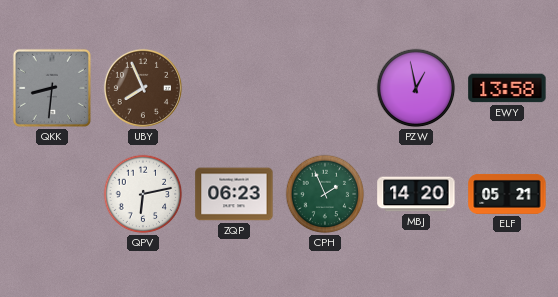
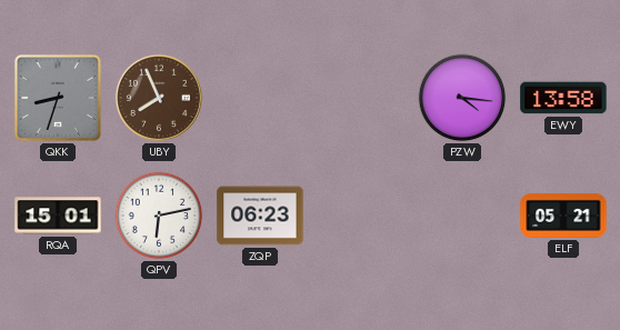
QKK: 8:31 -> 8:33 (58, 98)
PZW: 12:58 -> 4:16 (462, 98)
RQA: none -> 15:01 (58, 216)
CPH: 1:56 -> none (325, 194)
MBJ: 14:20 -> none (416, 194)
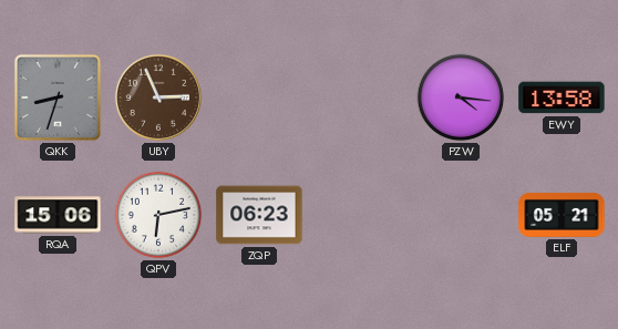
UBY: 7:56 -> 2:56 (158, 97)
RQA: 15:01 -> 15:06 (58, 215)
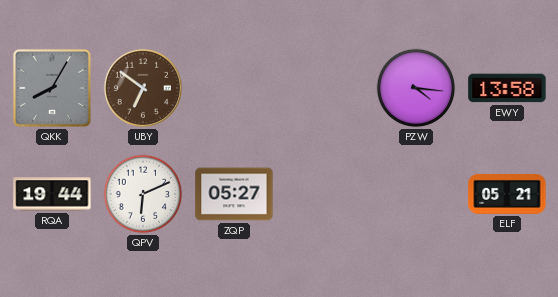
QKK: 8:33 -> 8:05 (52, 88)
UBY: 2:56 -> 6:51 (143, 88)
RQA: 15:06 -> 19:44 (52, 194)
QPV: 6:13 -> 6:11 (143, 194)
ZQP: 06:23 -> 05:27 (234, 194)
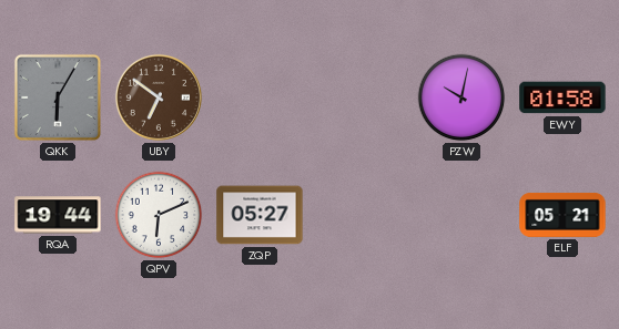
QKK: 8:05 -> 6:05 (58, 97)
PZW: 4:16 -> 10:02 (461, 97)
EWY: 13:58 -> 01:58 (562, 97)
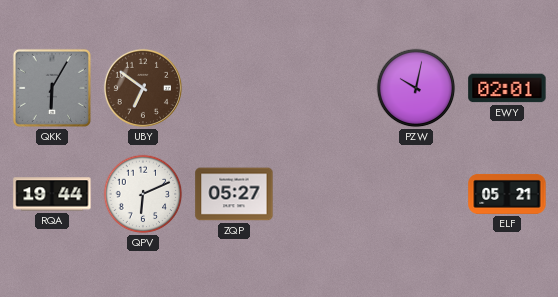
EWY: 01:58 -> 02:01 (507, 88)
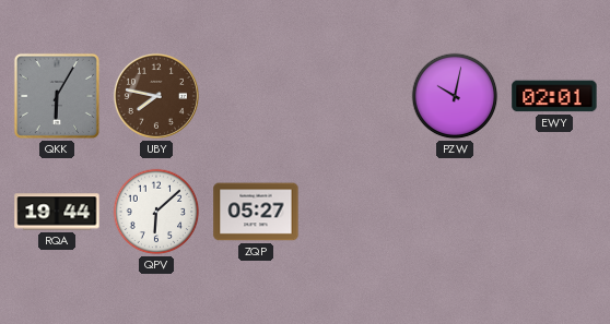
UBY: 6:51 -> 7:47 (156, 96)
QPV: 6:11 -> 6:08 (156, 212)
ELF: 05:21 -> none (507, 194)
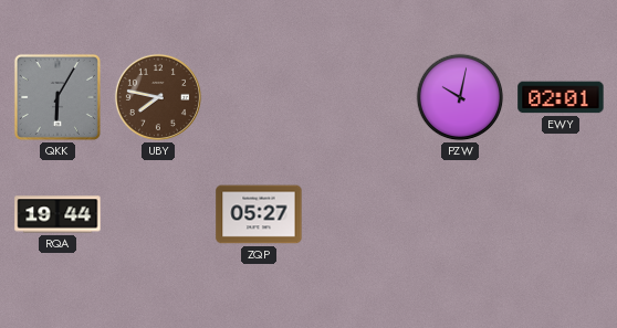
QPV: 6:08 -> none (156, 212)
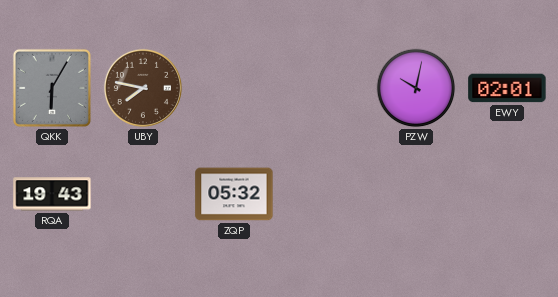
RQA: 19:44 -> 19:43 (52, 194)
ZQP: 05:27 -> 05:32 (234, 194)
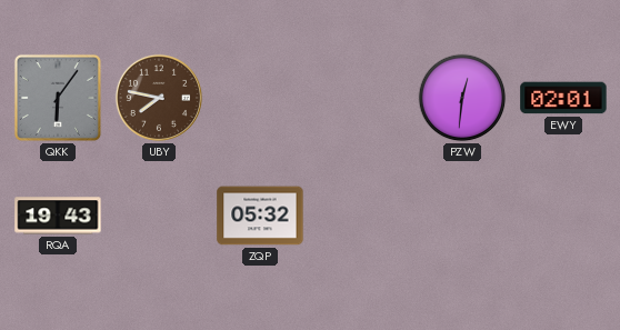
QKK: 6:05 -> 6:06 (58, 98)
PZW: 10:02 -> 12:31 (462, 98)
